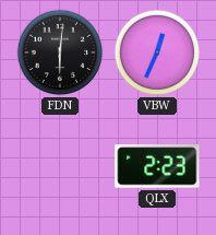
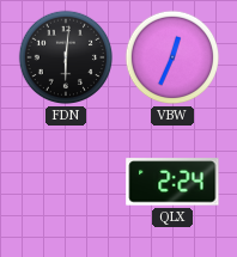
QLX: 2:23 -> 2:24 (172, 182)
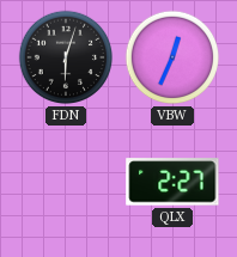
FDN: 6:01 -> 6:03 (66, 57)
QLX: 2:24 -> 2:27 (172, 182)
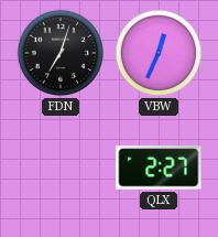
FDN: 6:03 -> 7:03 (61, 53)
